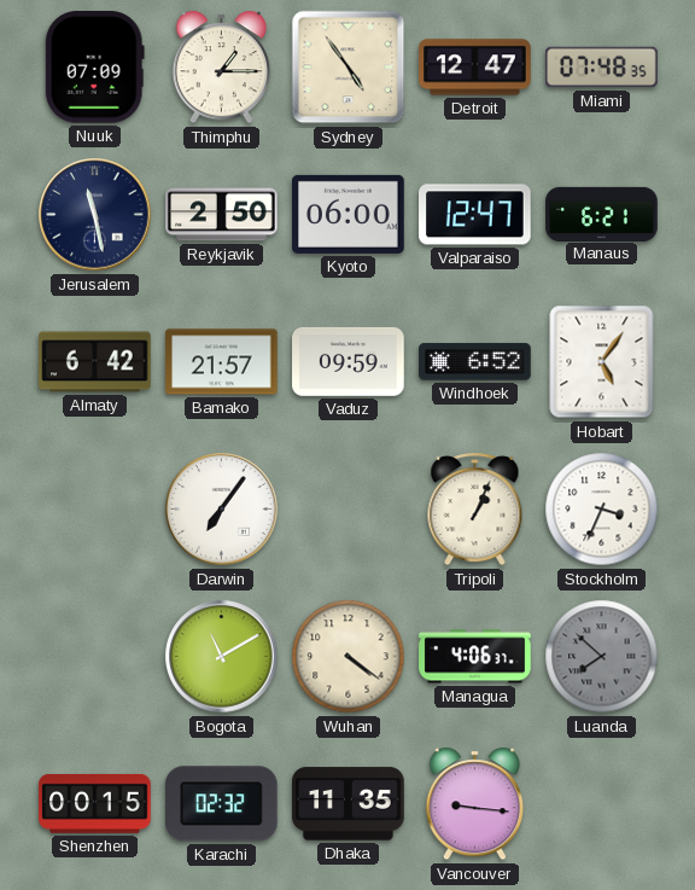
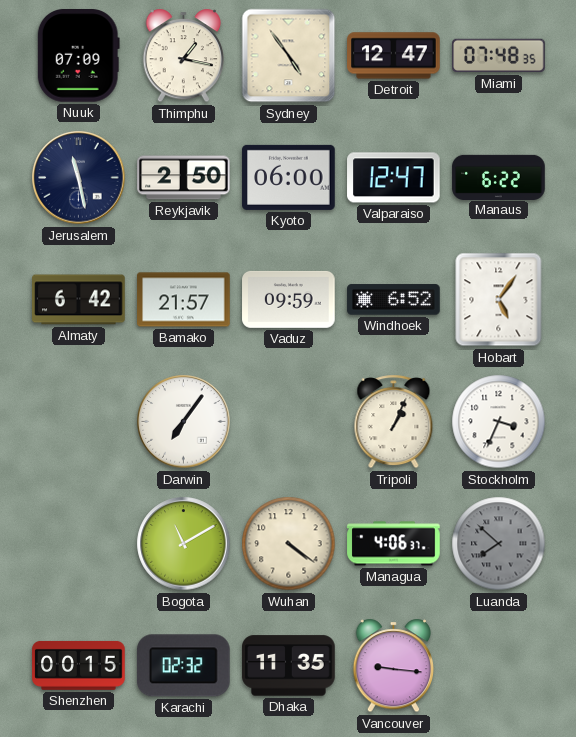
Thimphu: 1:15 -> 1:17 (184, 56)
Manaus: 6:21 -> 6:22 (499, 177)
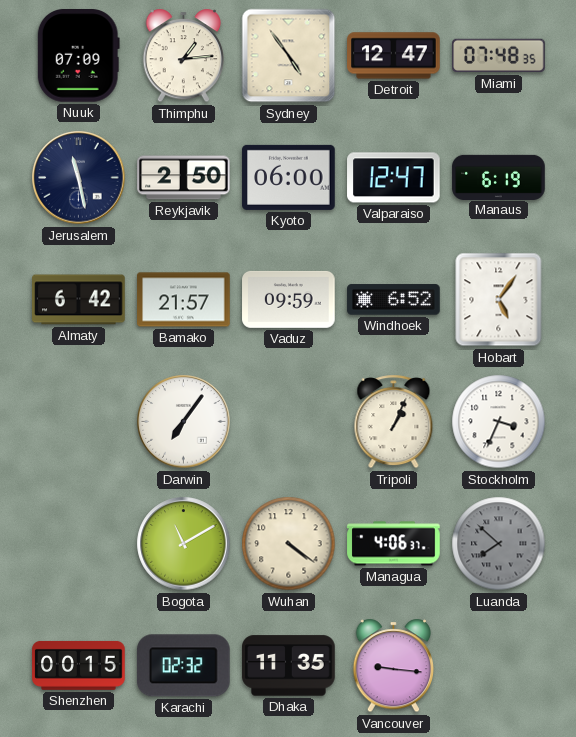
Thimphu: 1:17 -> 1:14 (184, 56)
Manaus: 6:22 -> 6:19 (499, 177)
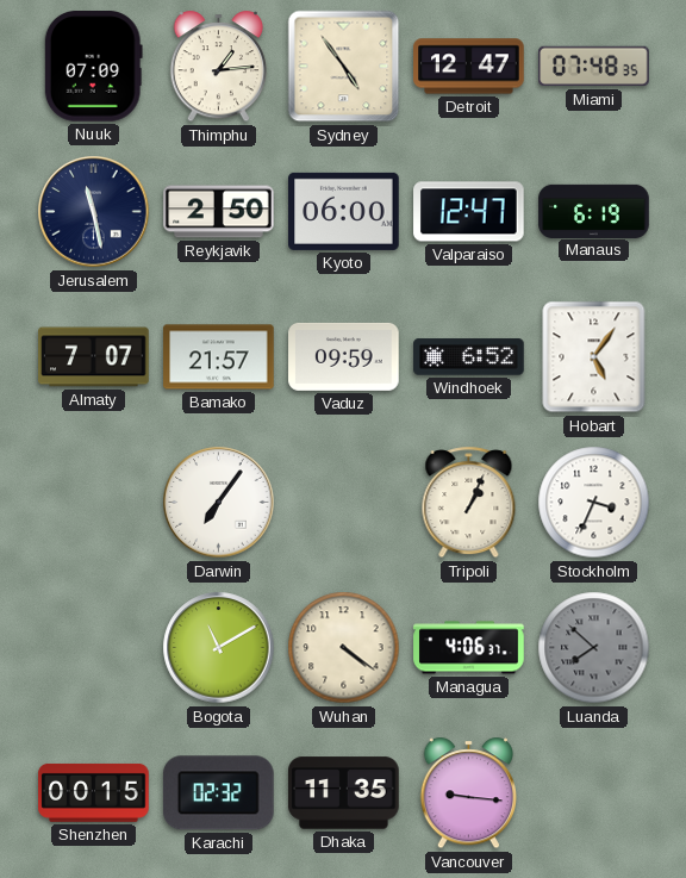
Almaty: 6:42 -> 7:07 (94, 357)
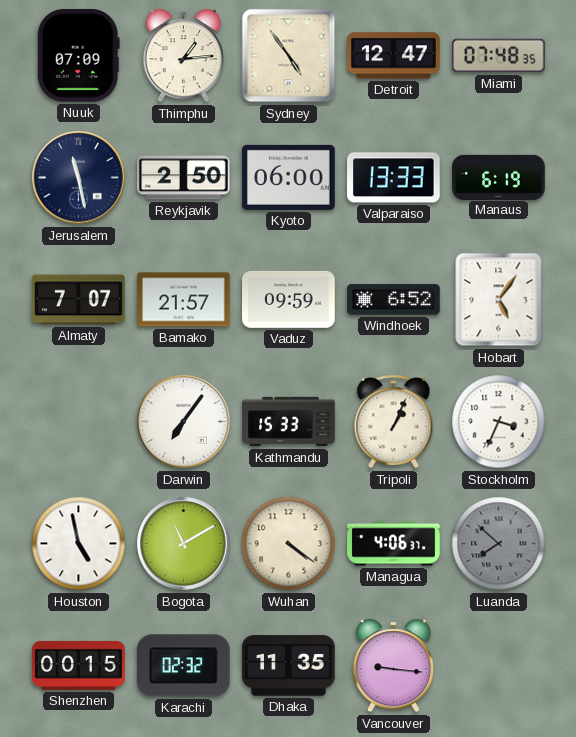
Valparaiso: 12:47 -> 13:33 (394, 178)
Kathmandu: none -> 15:33 (289, 422)
Houston: none -> 4:58 (79, 544)
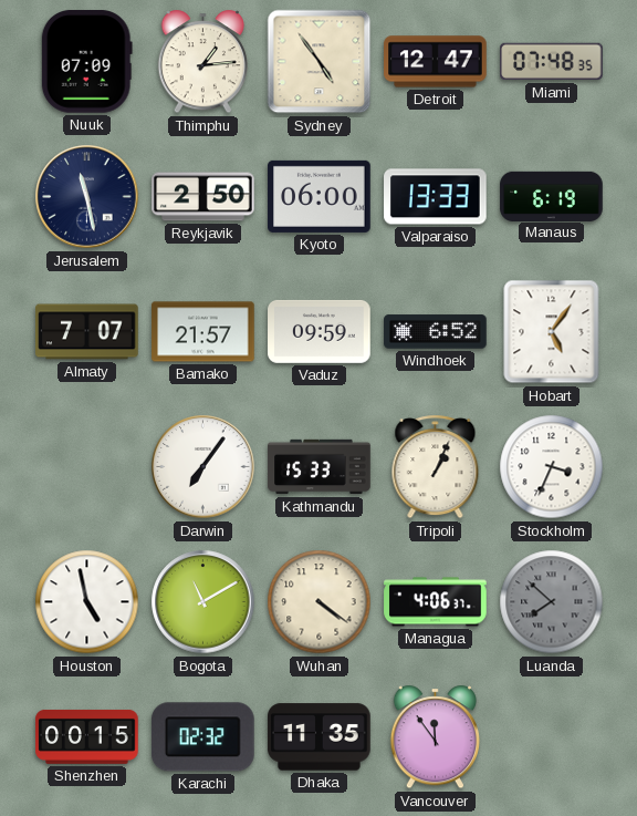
Vancouver: 9:16 -> 11:54 (436, 737)
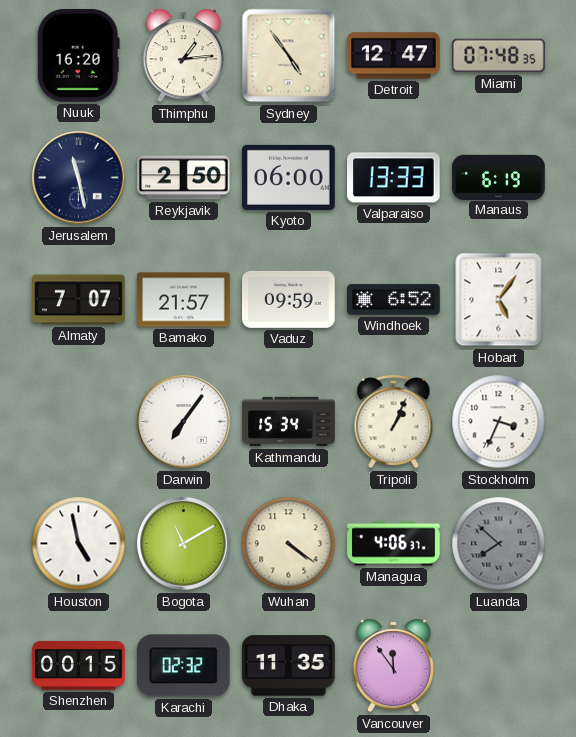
Nuuk: 07:09 -> 16:20 (78, 56)
Kathmandu: 15:33 -> 15:34 (289, 422)
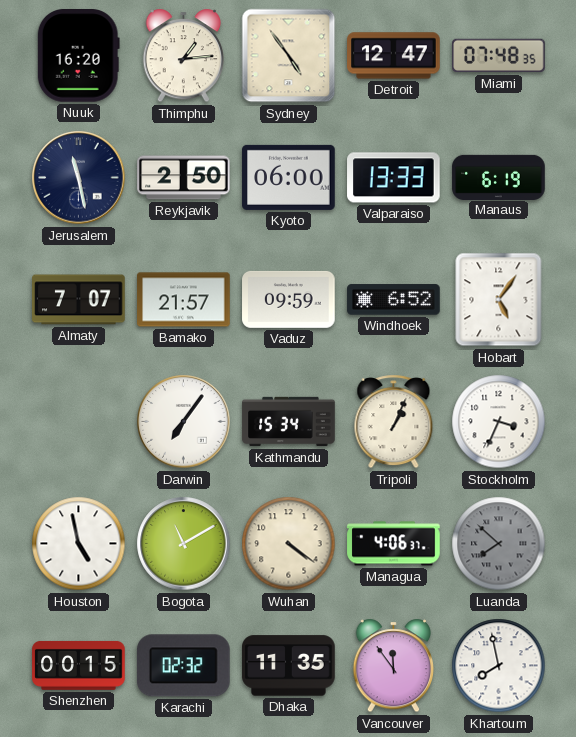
Khartoum: none -> 7:58 (499, 666)
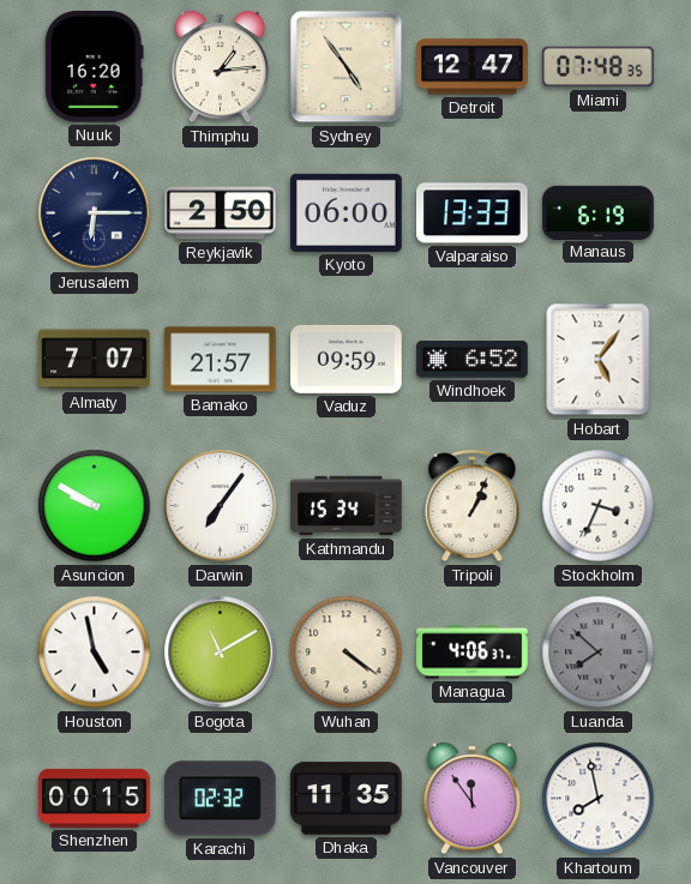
Jerusalem: 11:28 -> 6:15 (95, 214)
Asuncion: none -> 9:50 (95, 506)
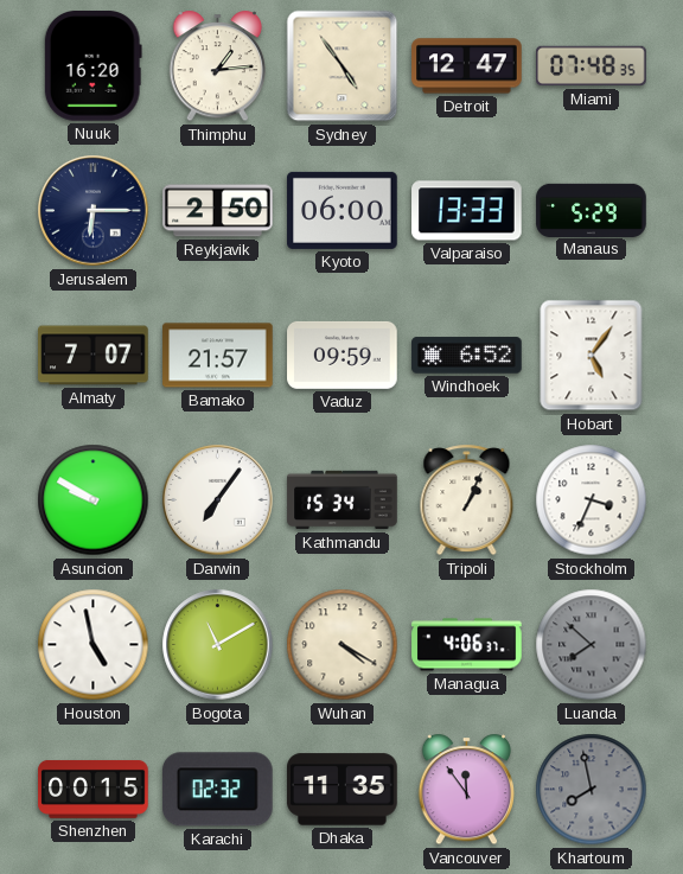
Manaus: 6:19 -> 5:29 (592, 210)
Wuhan: 4:21 -> 4:20 (343, 645)
Khartoum dial: white -> grey (592, 790)
